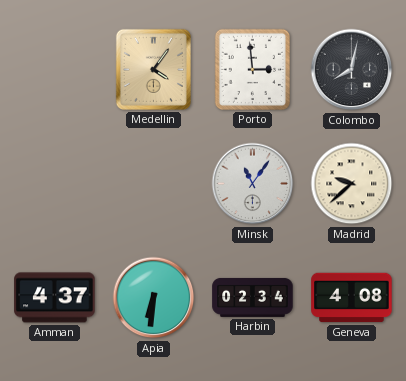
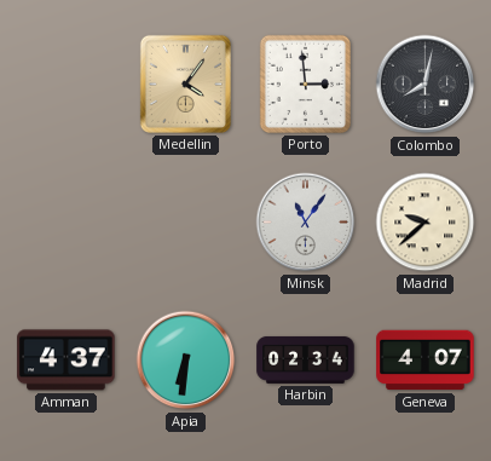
Geneva: 4:08 -> 4:07 (426, 361)
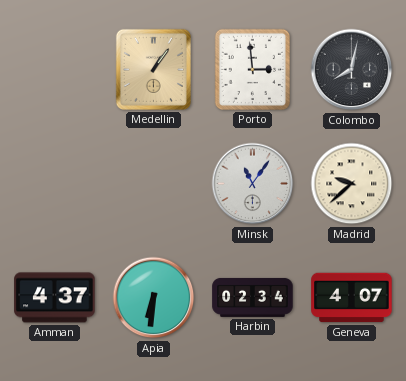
Medellin: 4:06 -> 1:06 (153, 69)
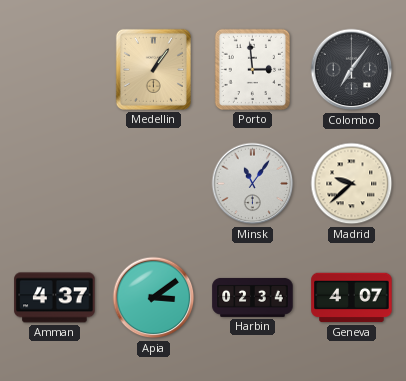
Colombo: 8:02 -> 7:06 (352, 70)
Apia: 6:31 -> 3:09 (154, 298)
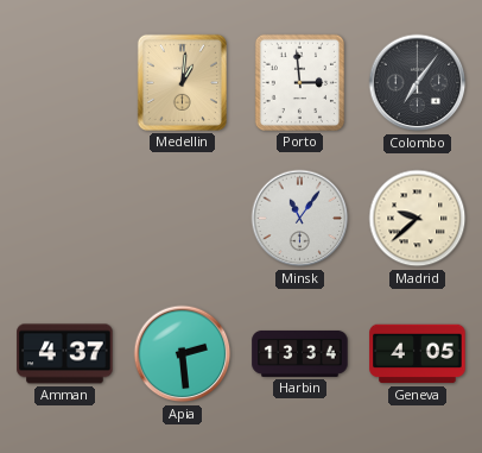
Medellin: 1:06 -> 1:01 (182, 82)
Apia: 3:09 -> 2:29 (183, 354)
Harbin: 02:34 -> 13:34 (300, 353)
Geneva: 4:07 -> 4:05 (418, 354)
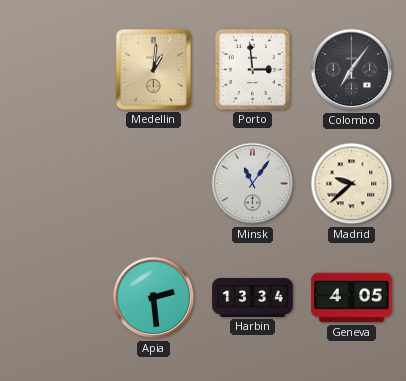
Amman: 4:37 -> none (65, 354)
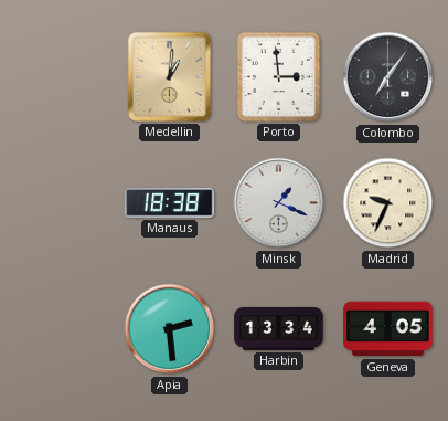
Manaus: none -> 18:38 (170, 203)
Minsk: 11:06 -> 1:19 (279, 203)
Madrid: 9:38 -> 9:34 (388, 203)
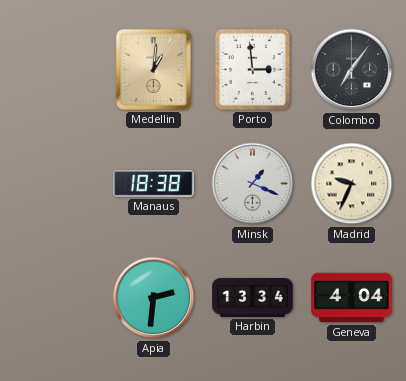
Apia: 2:29 -> 2:31 (154, 298)
Geneva: 4:05 -> 4:04 (352, 298)
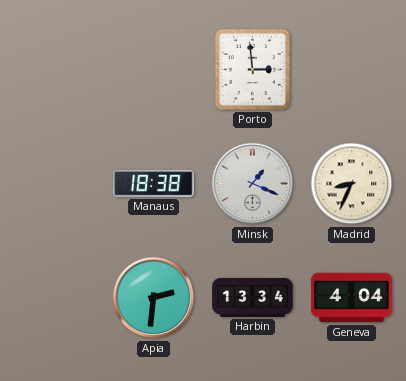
Medellin: 1:01 -> none (153, 69)
Colombo: 7:06 -> none (352, 70)
Madrid: 9:34 -> 8:34 (352, 184)
